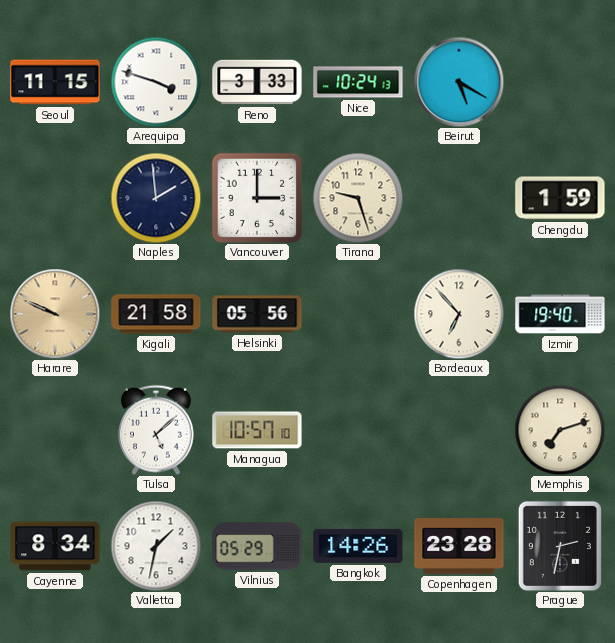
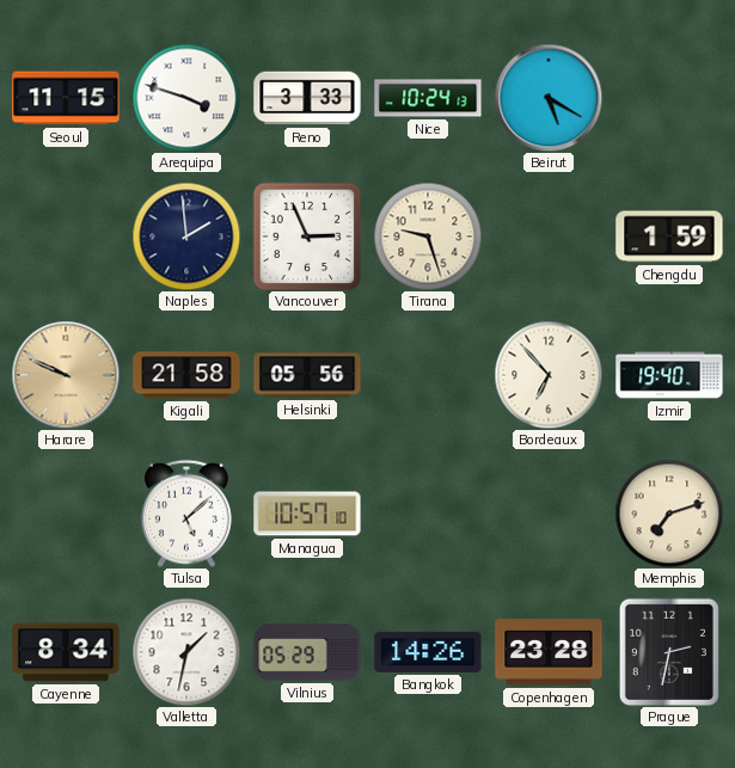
Vancouver: 3:00 -> 2:56 (307, 236)
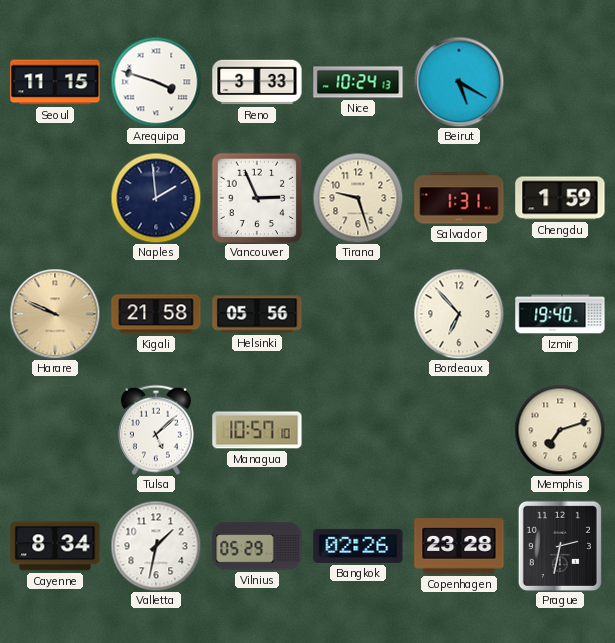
Salvador: none -> 1:31 (459, 198)
Bangkok: 14:26 -> 02:26 (358, 546)
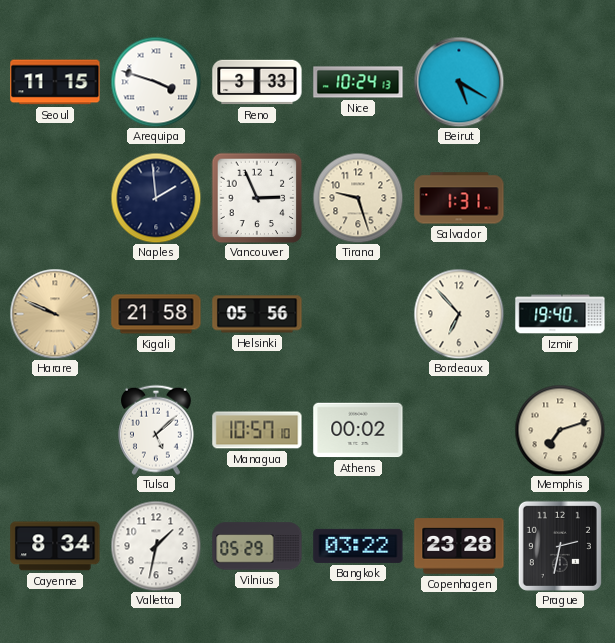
Chengdu: 1:59 -> none (560, 198)
Athens: none -> 00:02 (358, 430)
Bangkok: 02:26 -> 03:22 (358, 546)
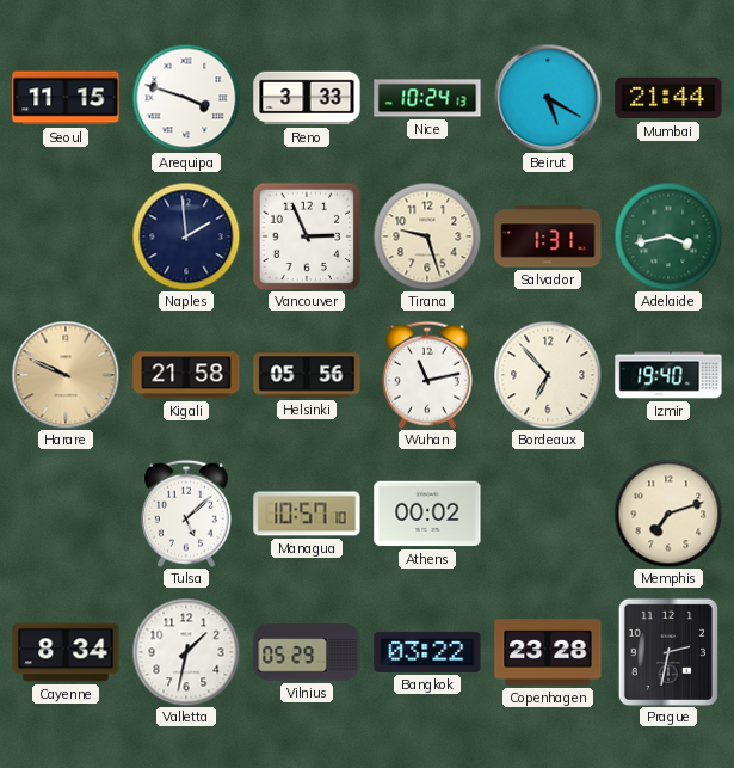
Mumbai: none -> 21:44 (668, 98)
Adelaide: none -> 3:43 (668, 236)
Wuhan: none -> 11:13 (427, 375)
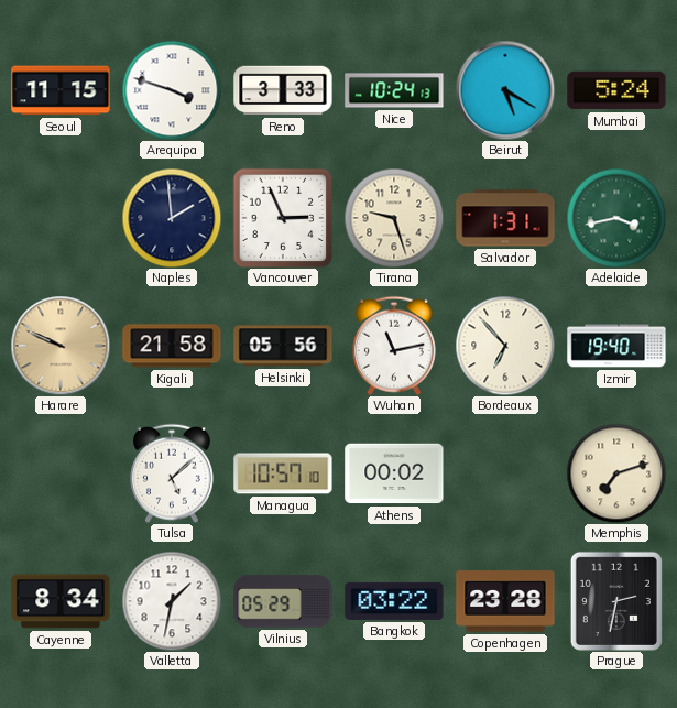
Mumbai: 21:44 -> 5:24 (616, 90)
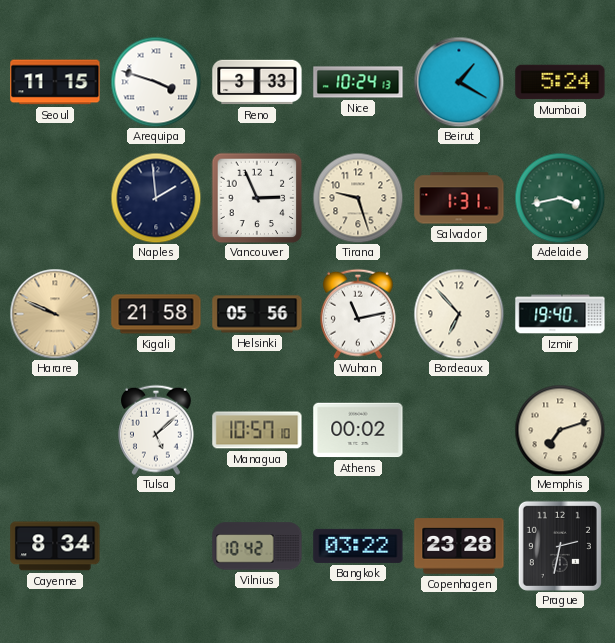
Beirut: 5:20 -> 1:20 (459, 82)
Valletta: 1:32 -> none (172, 601)
Vilnius: 05:29 -> 10:42 (257, 546)
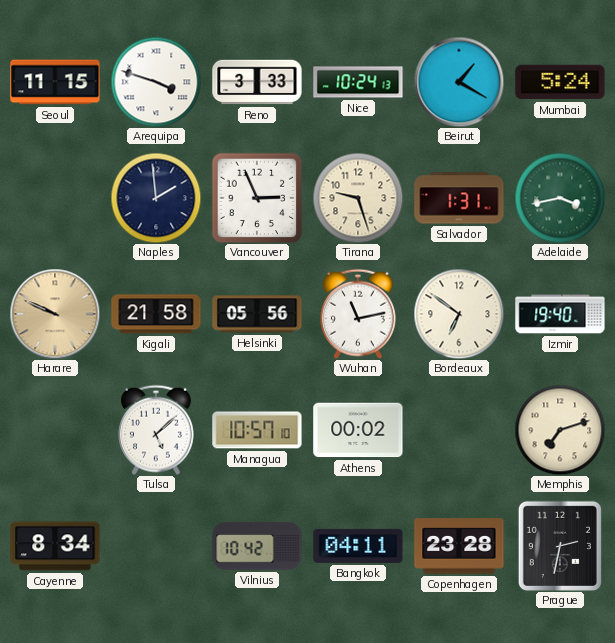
Bordeaux: 6:53 -> 6:51 (459, 314)
Bangkok: 03:22 -> 04:11 (358, 546)
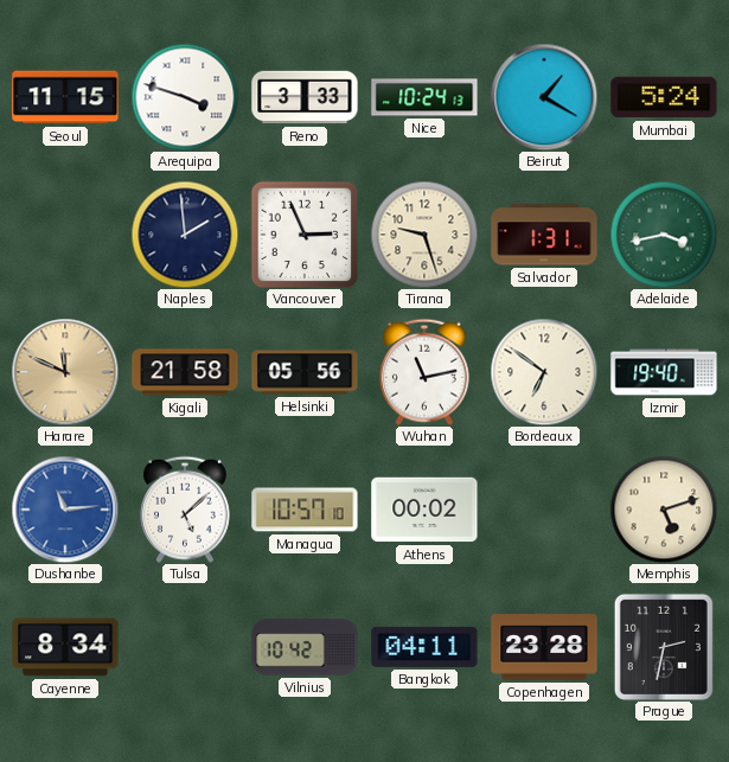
Harare: 9:49 -> 11:49 (65, 372)
Dushanbe: none -> 11:14 (65, 510)
Memphis: 7:12 -> 5:12 (664, 510)
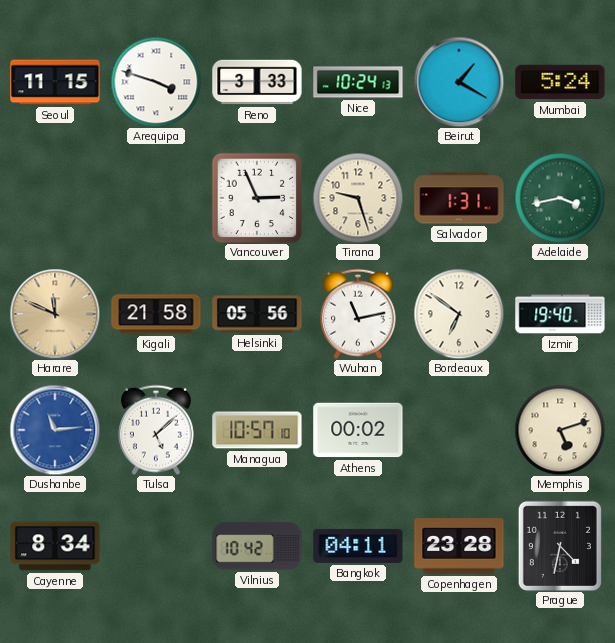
Naples: 1:59 -> none (185, 235)
Prague: 2:32 -> 4:32 (560, 546)
